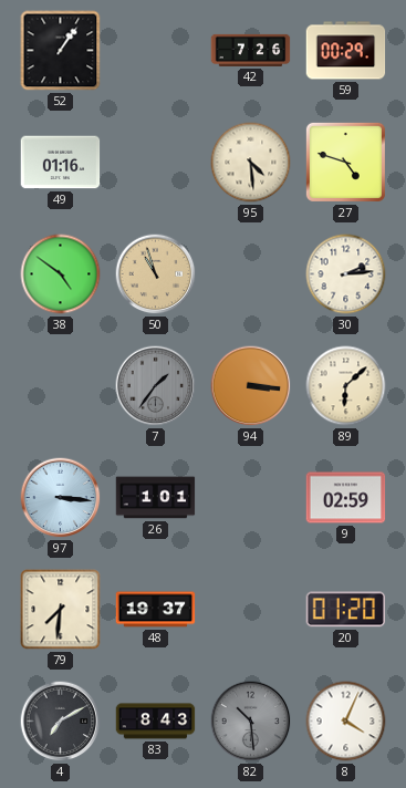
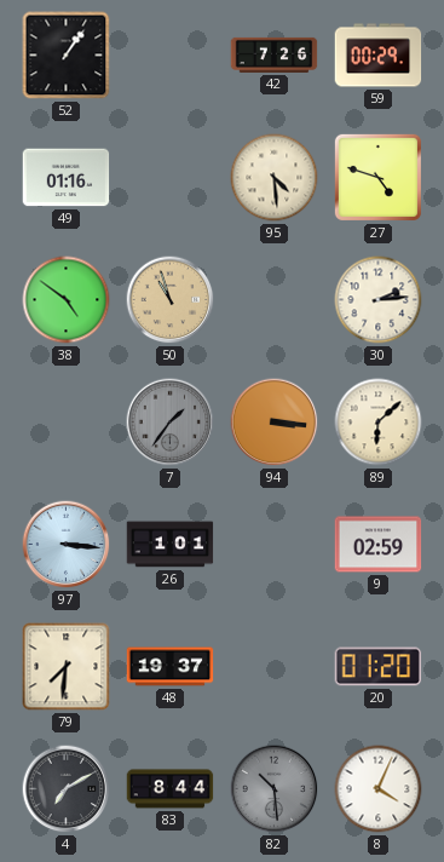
83: 8:43 -> 8:44 (171, 789)
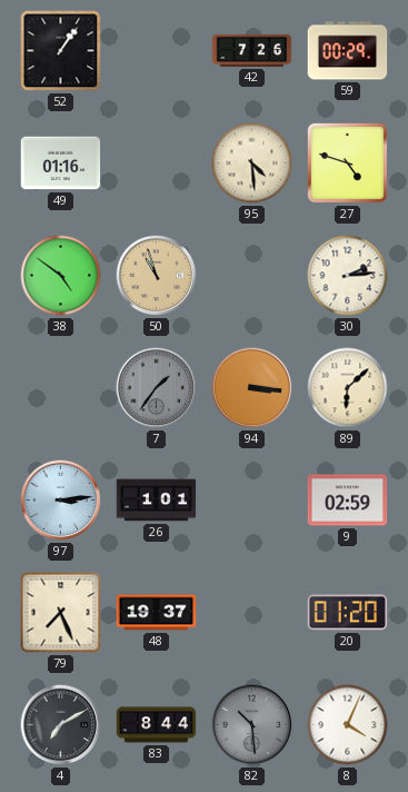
97: 3:16 -> 3:14 (61, 501)
79: 7:31 -> 7:26 (61, 613)
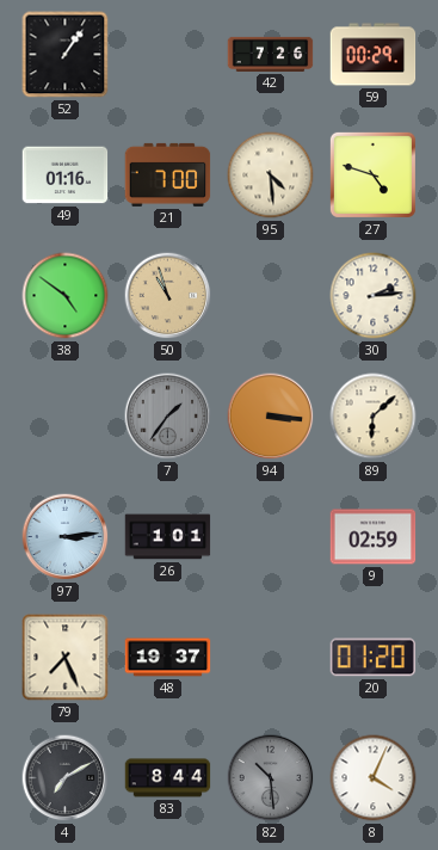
21: none -> 7:00 (168, 174)
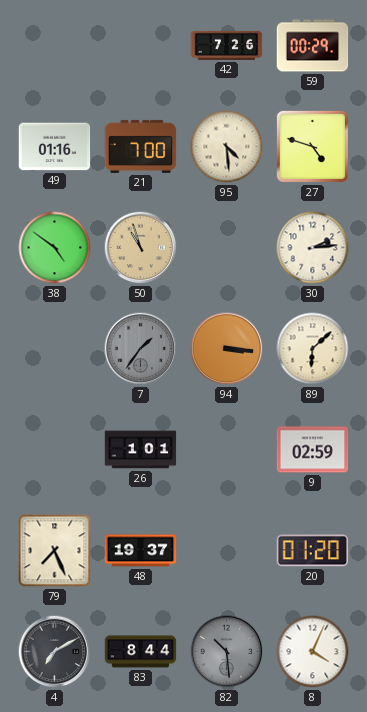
52: 1:06 -> none (66, 55)
97: 3:14 -> none (66, 537)
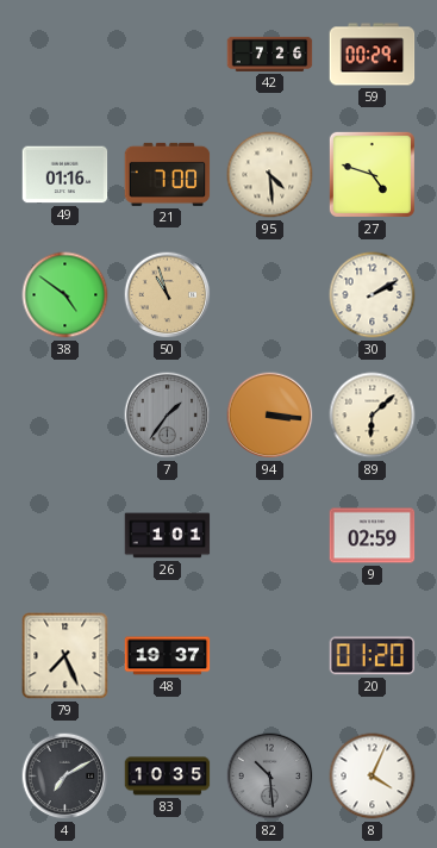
30: 2:14 -> 2:10 (373, 295)
83: 8:44 -> 10:35 (168, 777)
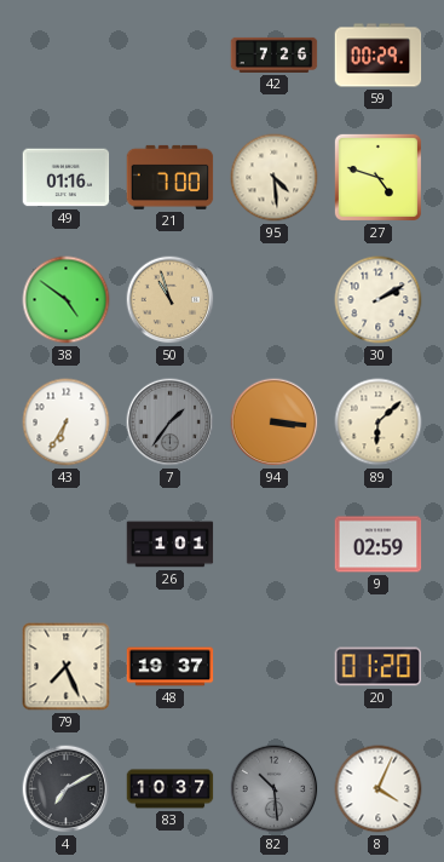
43: none -> 6:35 (67, 423)
83: 10:35 -> 10:37 (171, 789)
